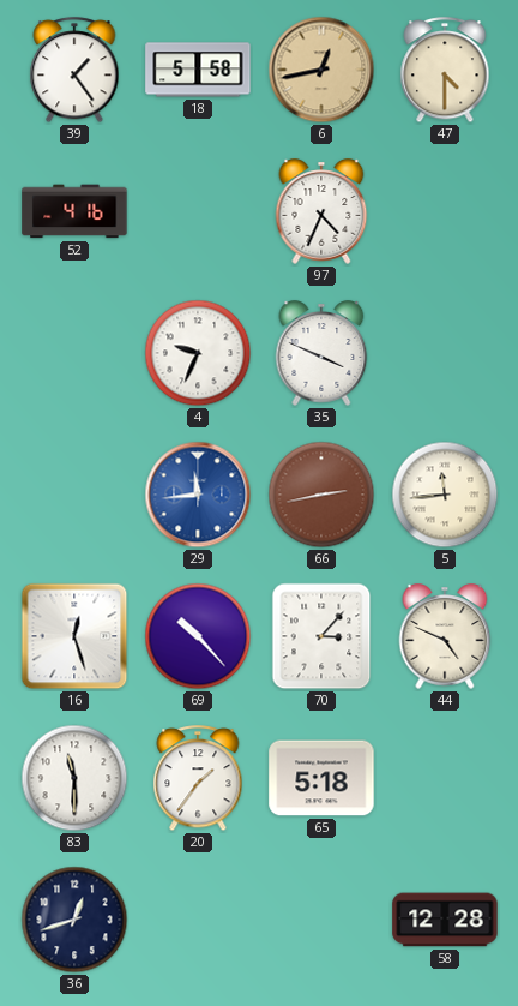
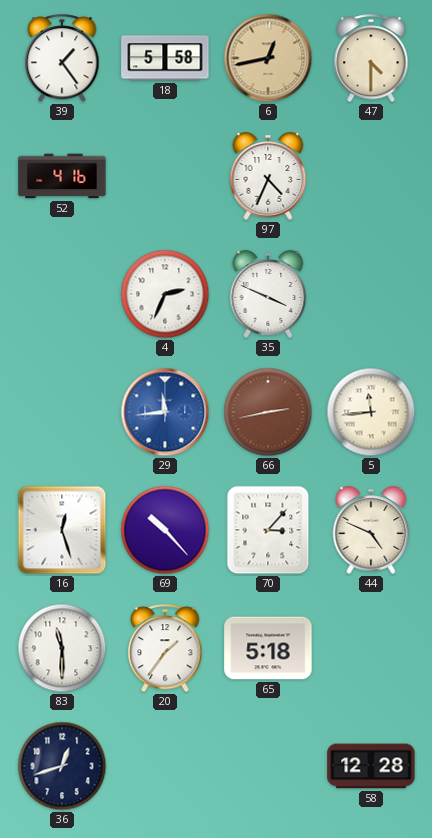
4: 9:34 -> 2:34 (165, 294)
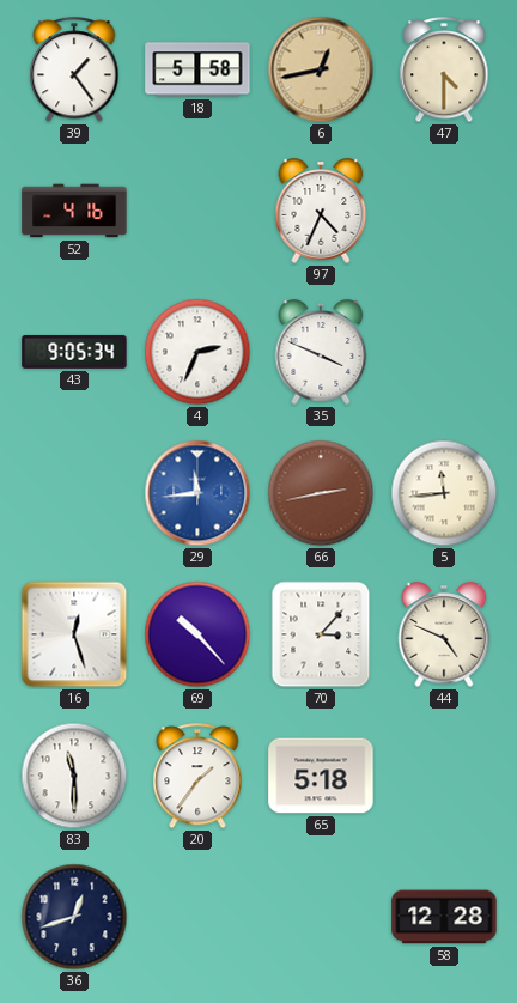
43: none -> 9:05 (74, 352)
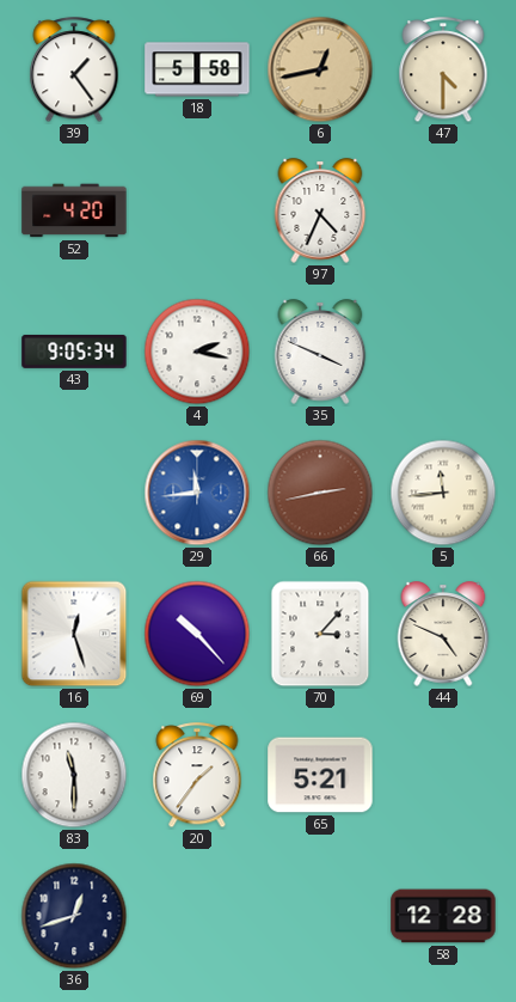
52: 4:16 -> 4:20 (74, 210)
4: 2:34 -> 2:17 (197, 352)
65: 5:18 -> 5:21 (320, 775)
